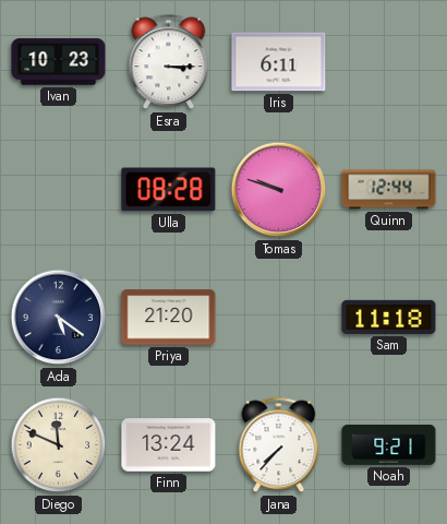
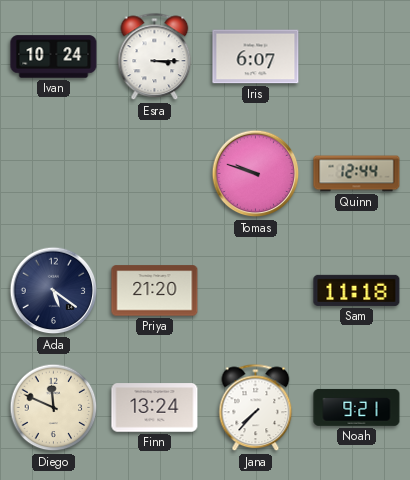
Ivan: 10:23 -> 10:24 (54, 57)
Iris: 6:11 -> 6:07 (256, 57)
Ulla: 08:28 -> none (169, 190)
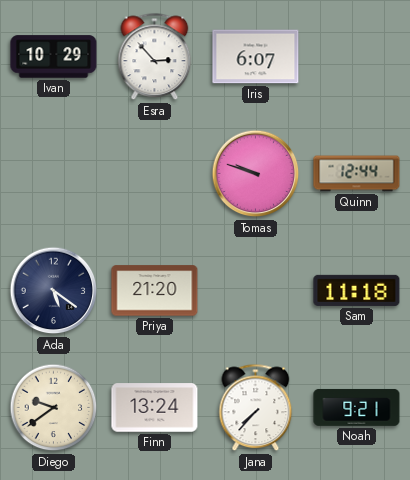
Ivan: 10:24 -> 10:29 (54, 57)
Esra: 3:15 -> 2:53 (155, 57)
Diego: 11:49 -> 9:39 (54, 408)
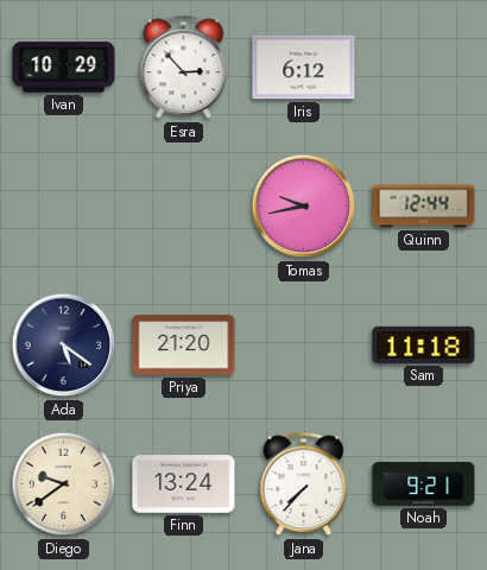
Iris: 6:07 -> 6:12 (304, 68)
Tomas: 9:48 -> 9:43 (304, 207)
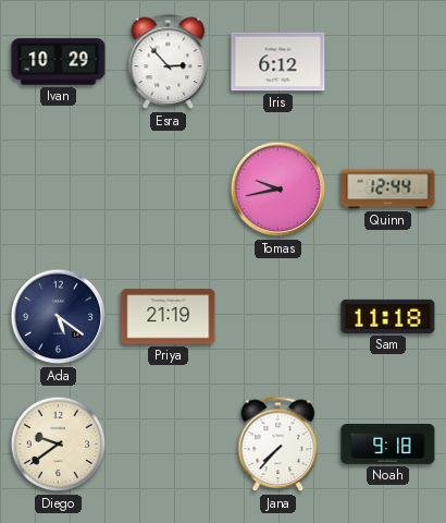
Priya: 21:20 -> 21:19 (169, 317)
Finn: 13:24 -> none (184, 484)
Noah: 9:21 -> 9:18 (388, 443)
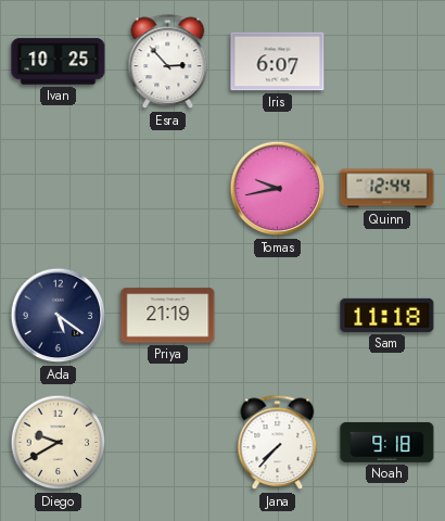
Ivan: 10:29 -> 10:25 (59, 62)
Iris: 6:12 -> 6:07 (278, 62)
Diego: 9:39 -> 9:40 (59, 443)
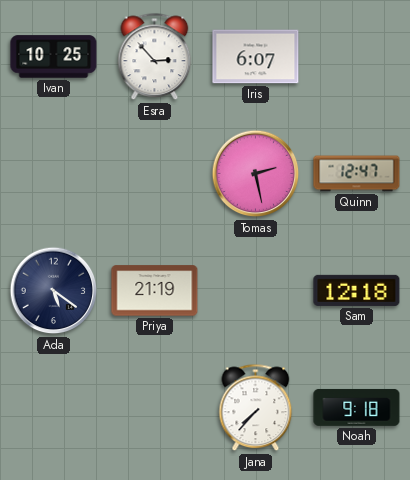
Tomas: 9:43 -> 2:28 (256, 174)
Quinn: 12:44 -> 12:47 (357, 174)
Sam: 11:18 -> 12:18 (357, 290)
Diego: 9:40 -> none (59, 443)
